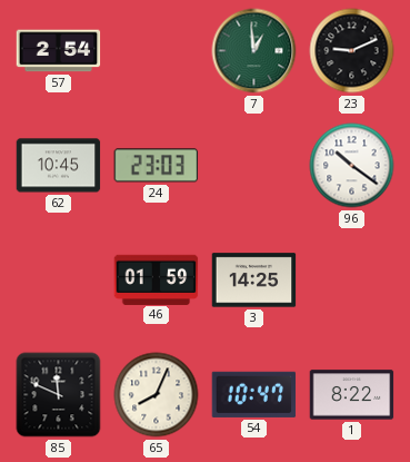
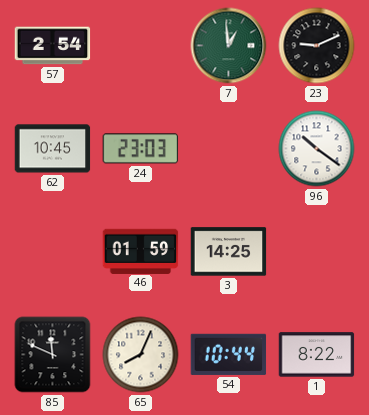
54: 10:47 -> 10:44 (229, 354)
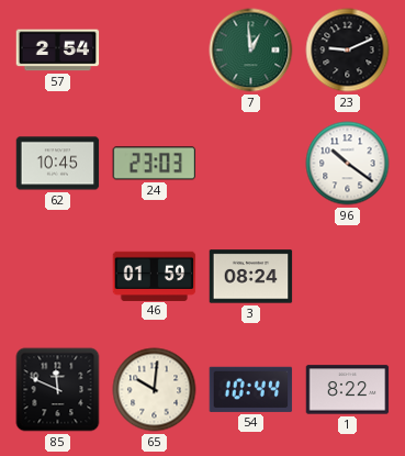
3: 14:25 -> 08:24 (251, 277)
65: 8:04 -> 10:01 (155, 390)
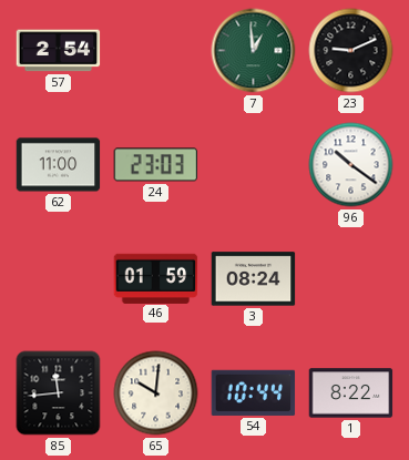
62: 10:45 -> 11:00 (59, 165)
85: 11:49 -> 11:44 (59, 393)
